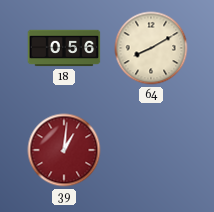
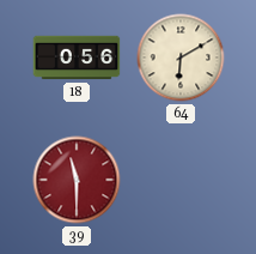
64: 8:10 -> 6:10 (181, 58)
39: 1:01 -> 11:30 (77, 180)
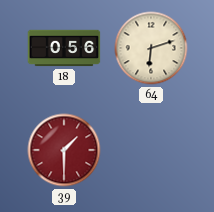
64: 6:10 -> 6:12 (151, 48)
39: 11:30 -> 1:30 (64, 150)
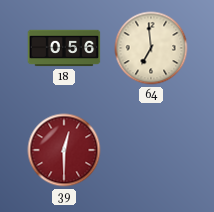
64: 6:12 -> 6:59 (151, 48)
39: 1:30 -> 12:30 (64, 150)
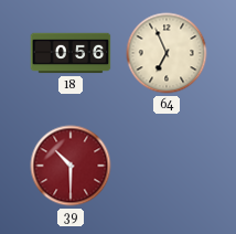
64: 6:59 -> 6:56 (167, 53)
39: 12:30 -> 10:30 (71, 166)
